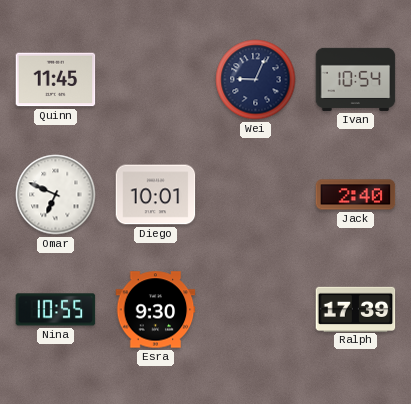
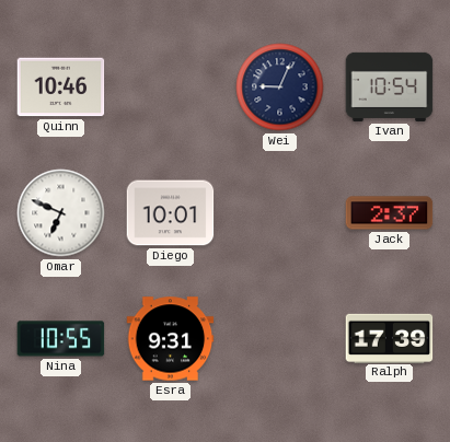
Quinn: 11:45 -> 10:46 (61, 88)
Jack: 2:40 -> 2:37 (390, 213)
Esra: 9:30 -> 9:31 (171, 339)
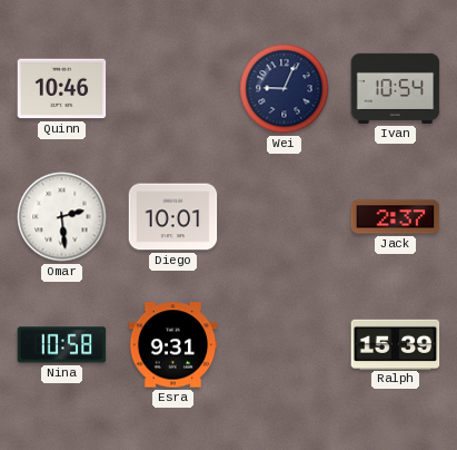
Omar: 6:49 -> 2:29 (62, 217)
Nina: 10:55 -> 10:58 (62, 345)
Ralph: 17:39 -> 15:39 (396, 344)
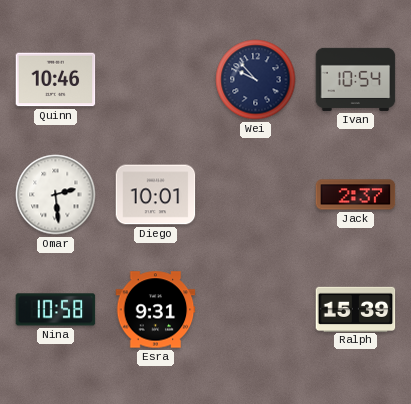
Wei: 9:04 -> 9:53 (256, 80)
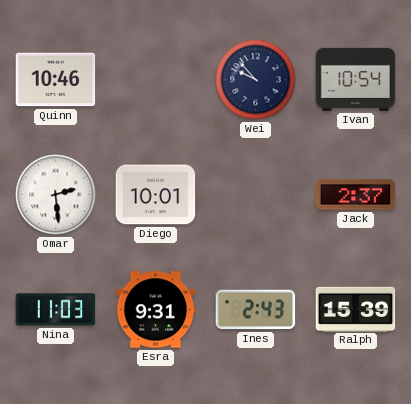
Nina: 10:58 -> 11:03 (56, 310)
Ines: none -> 2:43 (256, 310)
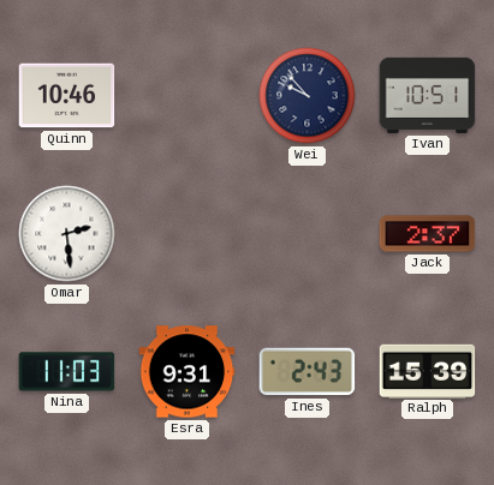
Ivan: 10:54 -> 10:51 (428, 95)
Diego: 10:01 -> none (156, 195)
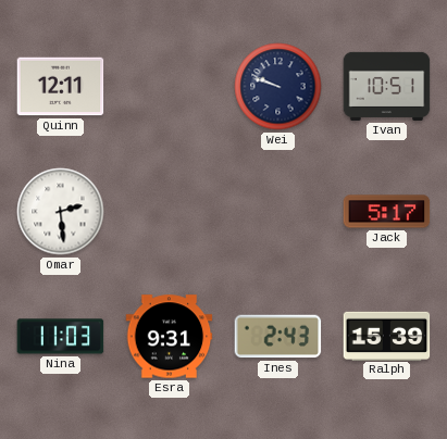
Quinn: 10:46 -> 12:11 (61, 87)
Wei: 9:53 -> 9:48 (278, 87)
Jack: 2:37 -> 5:17 (387, 212)
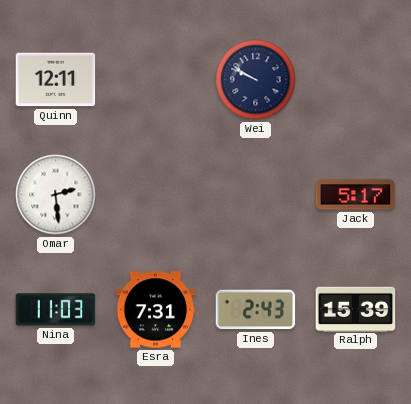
Wei: 9:48 -> 9:50 (256, 80)
Ivan: 10:51 -> none (387, 86)
Esra: 9:31 -> 7:31 (156, 310)
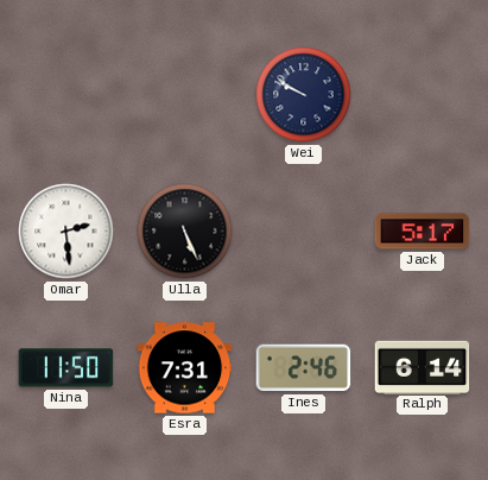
Quinn: 12:11 -> none (56, 80)
Ulla: none -> 5:26 (185, 232)
Nina: 11:03 -> 11:50 (66, 368)
Ines: 2:43 -> 2:46 (304, 368)
Ralph: 15:39 -> 6:14 (423, 367)
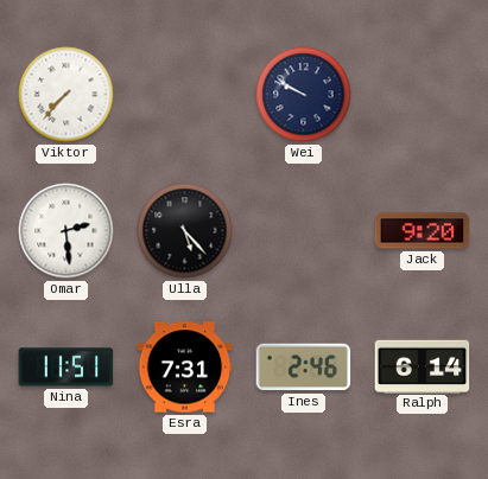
Viktor: none -> 7:37 (66, 95)
Ulla: 5:26 -> 5:23 (185, 231)
Jack: 5:17 -> 9:20 (423, 231)
Nina: 11:50 -> 11:51 (66, 368)
